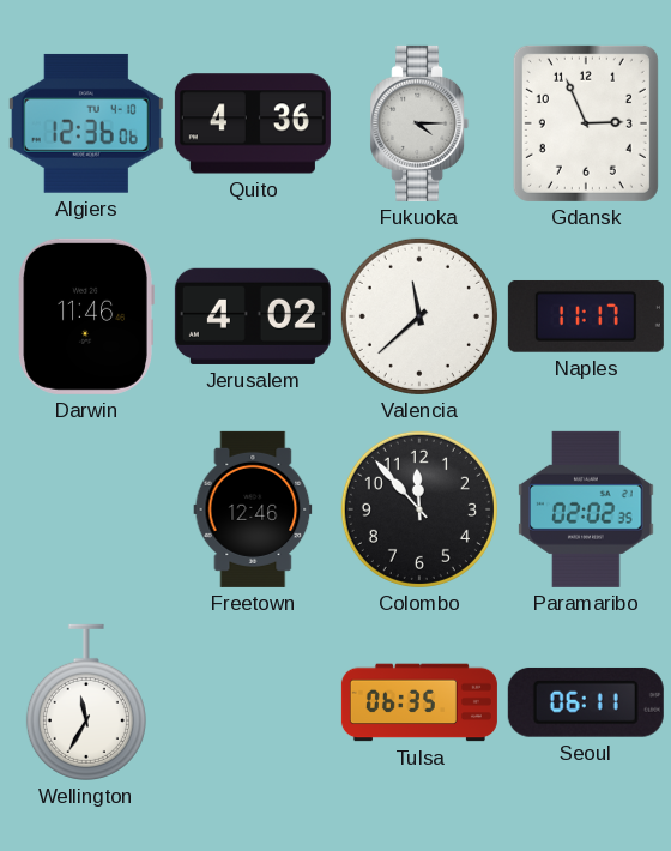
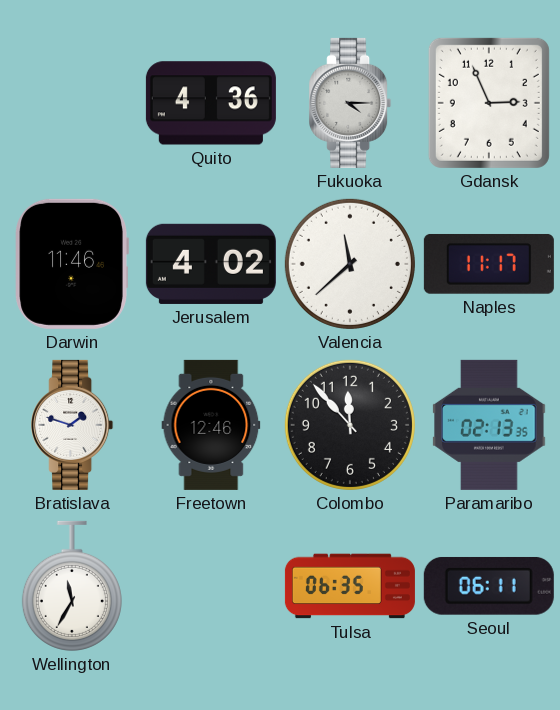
Algiers: 12:36 -> none (86, 123)
Bratislava: none -> 1:48 (72, 425)
Paramaribo: 02:02 -> 02:13 (489, 425)
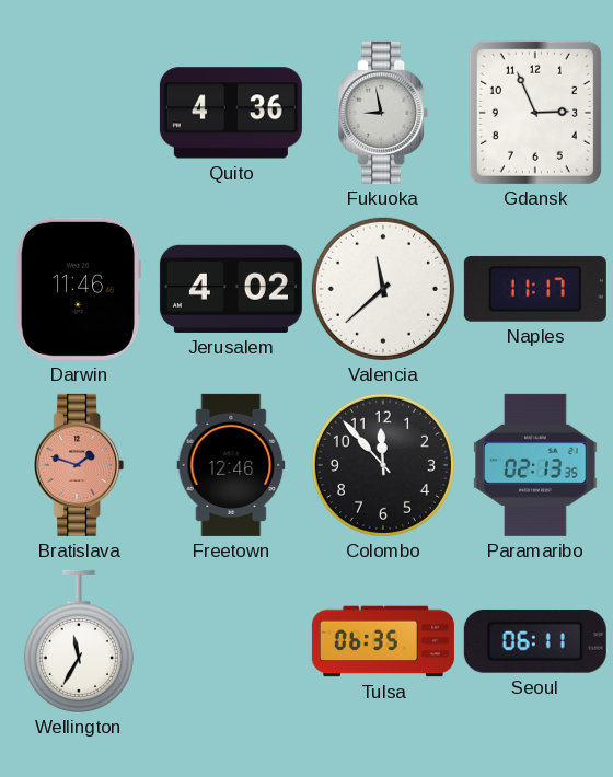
Fukuoka: 4:15 -> 8:58 (383, 113)
Bratislava dial: white -> salmon (79, 465)
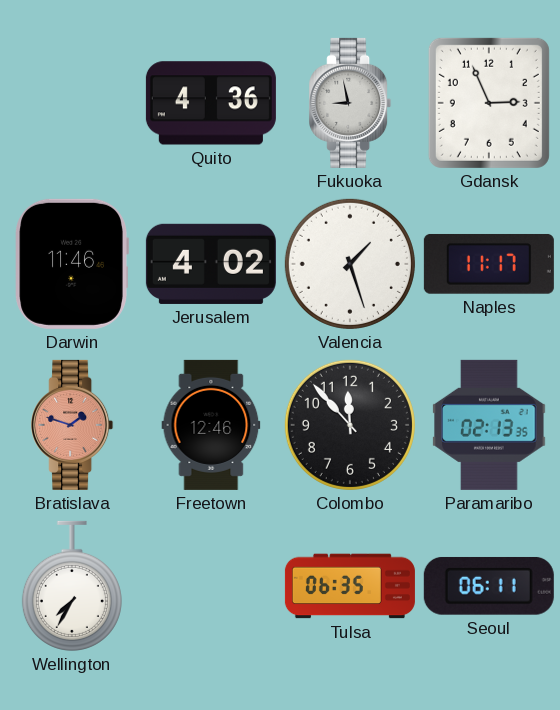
Valencia: 11:38 -> 1:27 (350, 264)
Wellington: 11:35 -> 7:35 (72, 586)
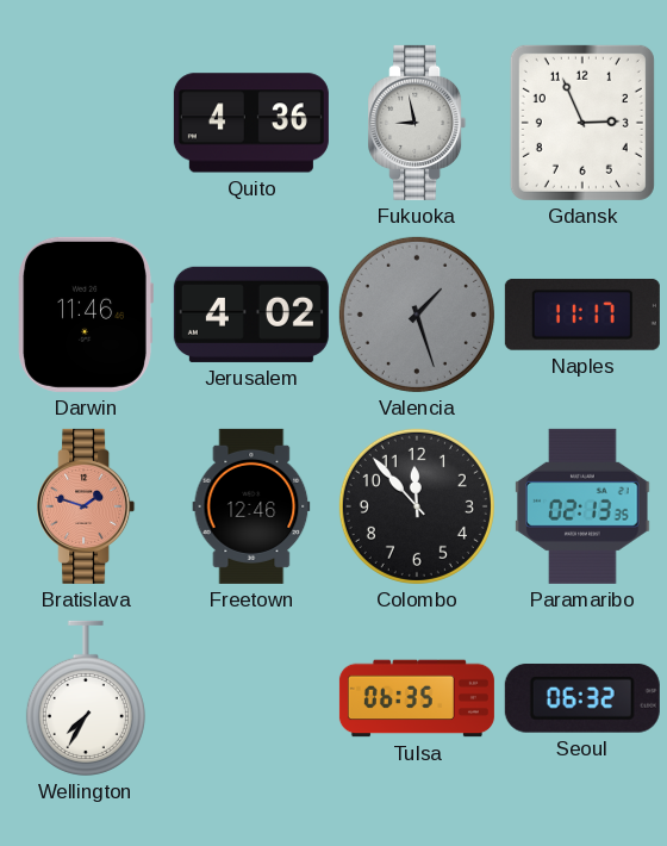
Valencia dial: white -> grey (417, 315)
Seoul: 06:11 -> 06:32 (582, 698)
